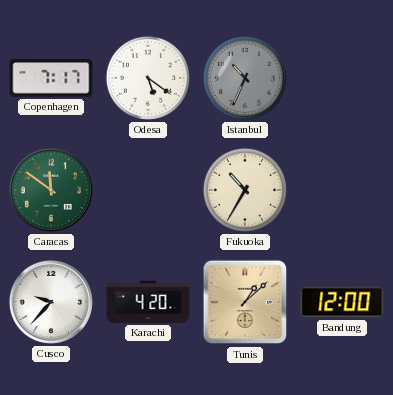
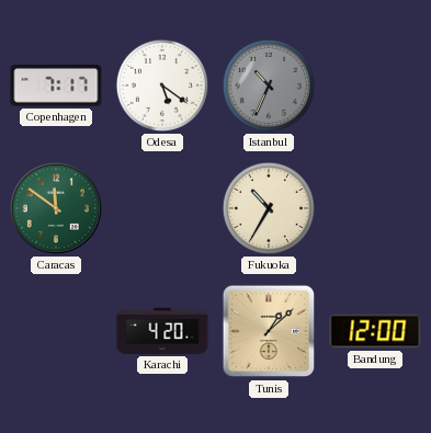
Cusco: 9:37 -> none (51, 302)
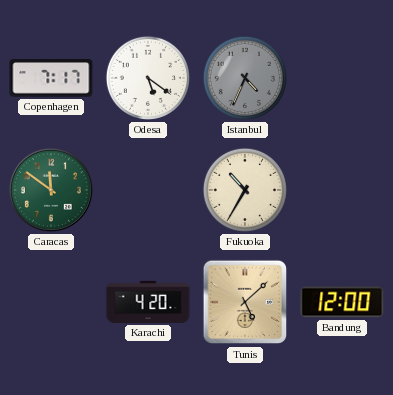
Istanbul: 10:34 -> 4:34 (245, 78)
Tunis: 1:08 -> 5:08 (245, 302)
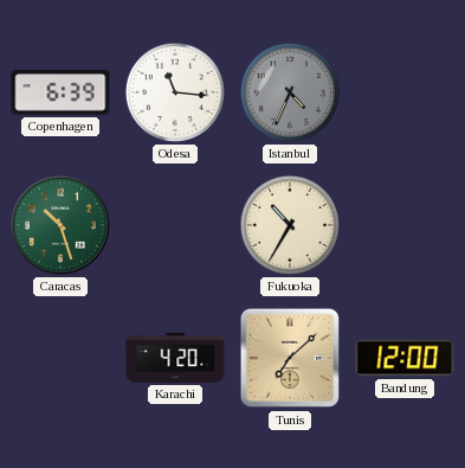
Copenhagen: 7:17 -> 6:39 (60, 94)
Odesa: 5:21 -> 11:16 (175, 92)
Caracas: 11:51 -> 10:27 (60, 225)
Tunis: 5:08 -> 7:08 (290, 358)
